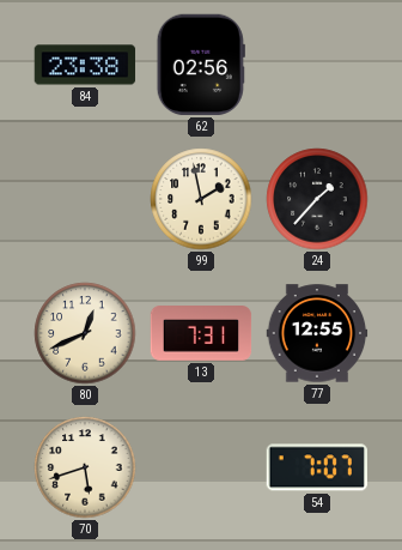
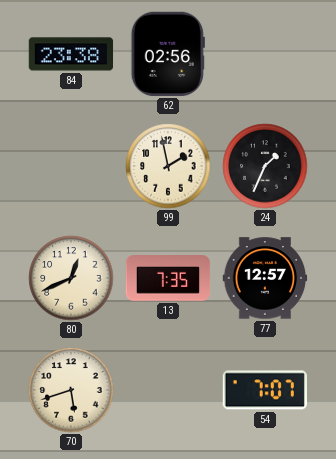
24: 1:37 -> 1:34 (265, 166)
13: 7:31 -> 7:35 (168, 279)
77: 12:55 -> 12:57 (265, 278)
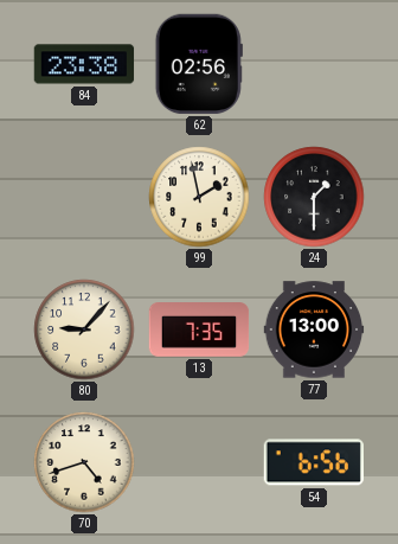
24: 1:34 -> 1:30 (314, 197)
80: 12:41 -> 9:07 (84, 329)
77: 12:57 -> 13:00 (314, 329)
70: 5:42 -> 4:42 (84, 462)
54: 7:07 -> 6:56 (314, 462)
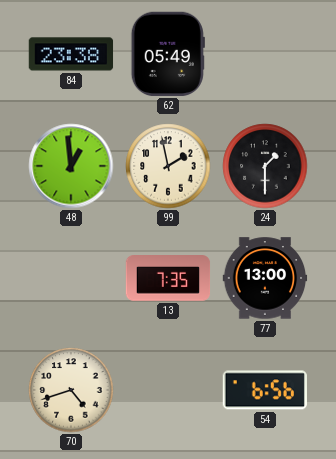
62: 02:56 -> 05:49 (168, 54)
48: none -> 12:59 (71, 166)
80: 9:07 -> none (84, 329)
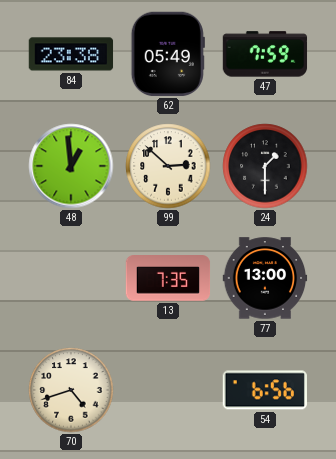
47: none -> 7:59 (265, 54)
99: 1:58 -> 2:52 (168, 166)
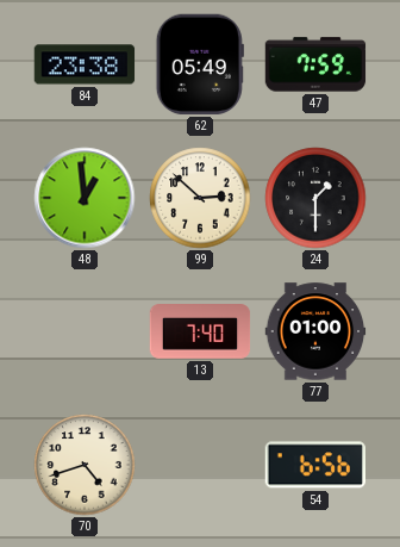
13: 7:35 -> 7:40 (200, 332)
77: 13:00 -> 01:00 (315, 331)
